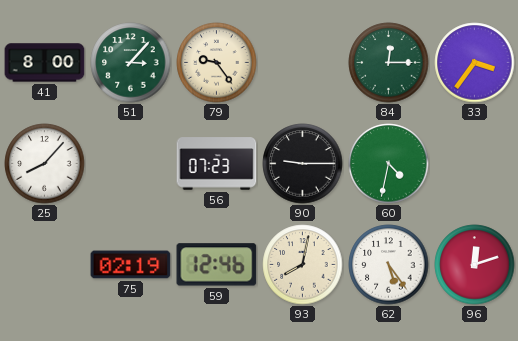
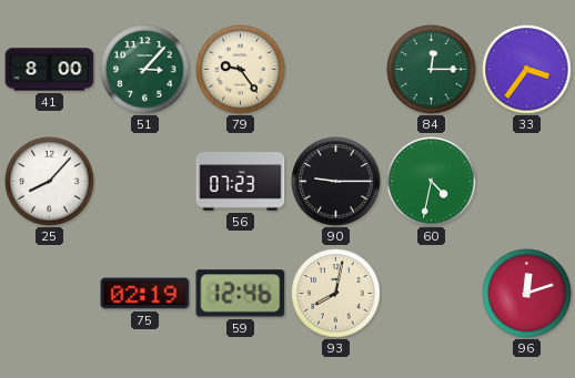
62: 5:24 -> none (389, 265)
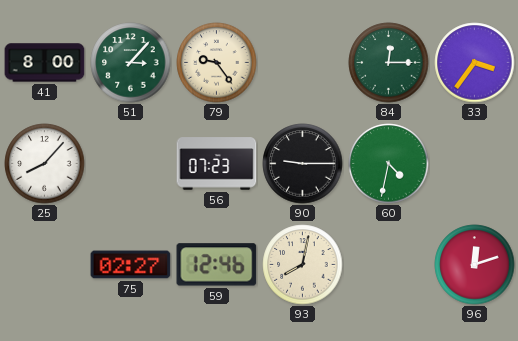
75: 02:19 -> 02:27 (131, 265)
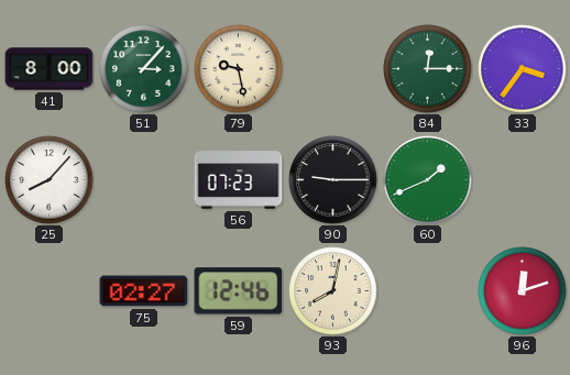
79: 9:24 -> 9:28 (239, 69)
60: 4:32 -> 1:41 (428, 180)
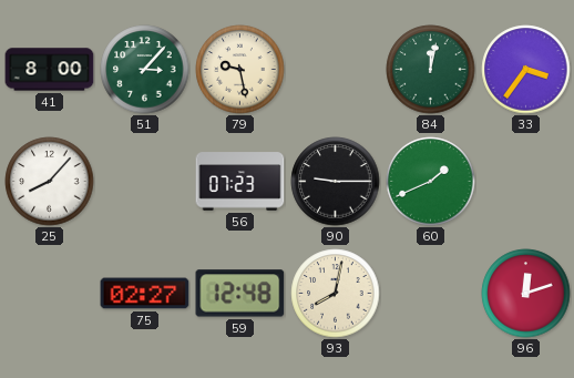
84: 12:15 -> 12:02 (431, 70)
59: 12:46 -> 12:48 (240, 294)
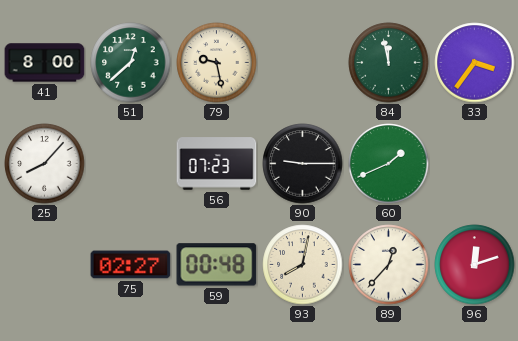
51: 3:07 -> 12:38 (131, 63)
84: 12:02 -> 11:58 (389, 63)
59: 12:48 -> 00:48 (217, 265)
89: none -> 12:37 (389, 265)
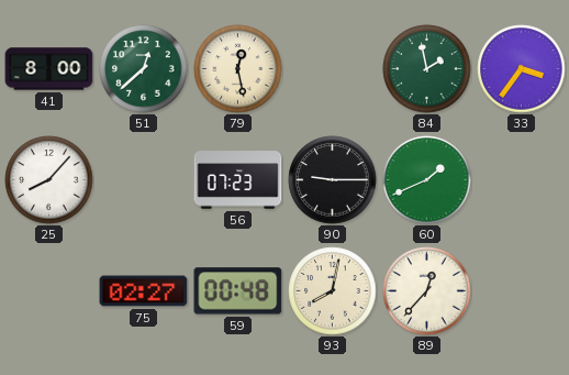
79: 9:28 -> 12:28 (238, 69)
84: 11:58 -> 1:58 (427, 69)
96: 12:12 -> none (475, 265)
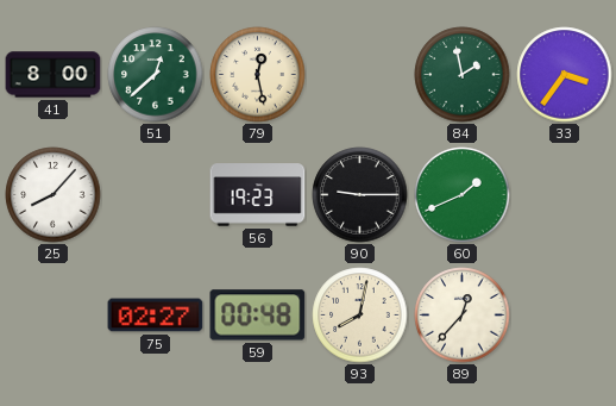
56: 07:23 -> 19:23 (258, 195)
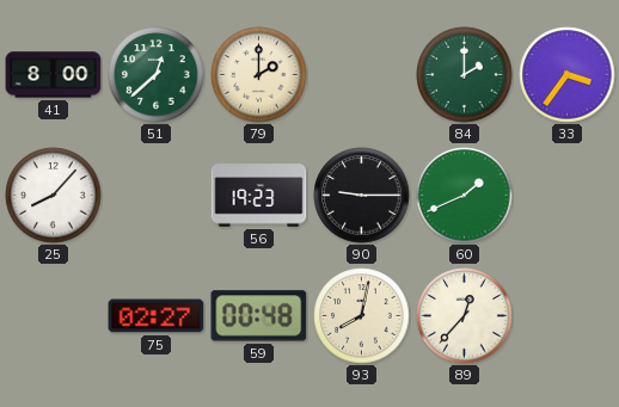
79: 12:28 -> 2:00 (259, 75)
84: 1:58 -> 2:00 (465, 75)
